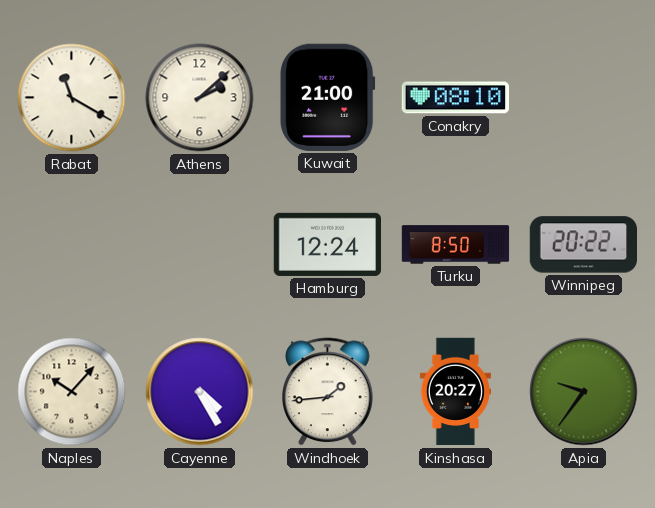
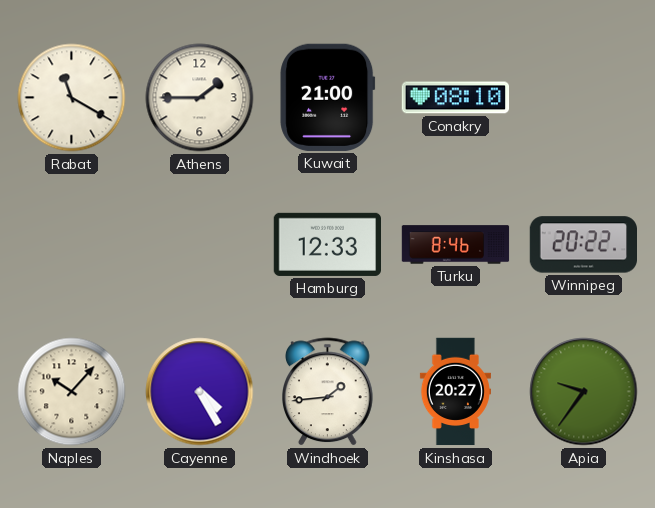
Athens: 2:08 -> 1:45 (200, 98)
Hamburg: 12:24 -> 12:33 (327, 244)
Turku: 8:50 -> 8:46 (456, 245)
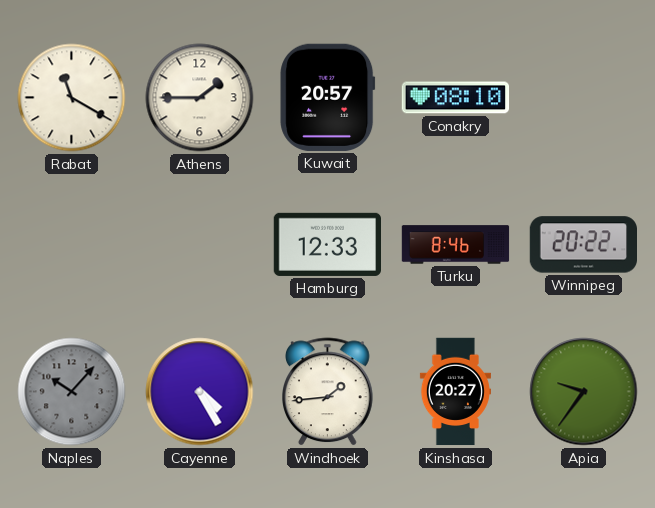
Kuwait: 21:00 -> 20:57 (328, 97)
Naples dial: cream -> grey (72, 392)
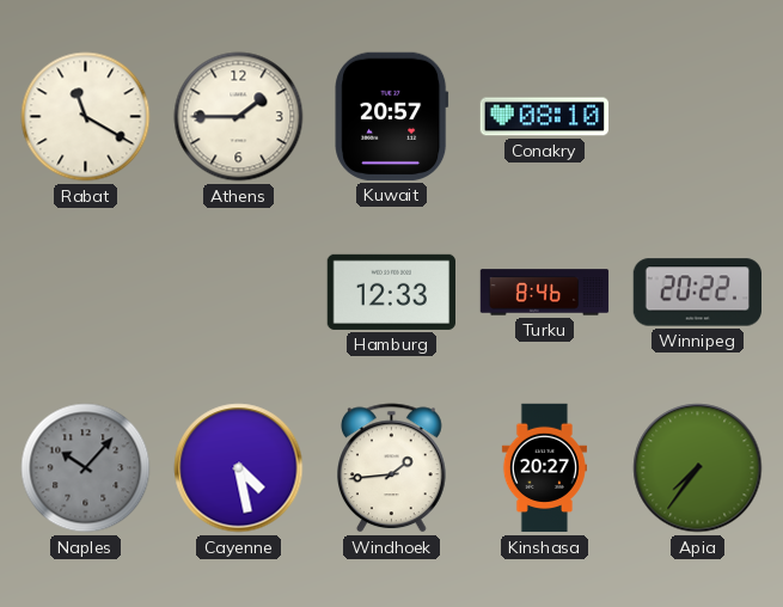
Cayenne: 4:25 -> 4:28 (239, 468)
Apia: 9:36 -> 7:36 (698, 468)
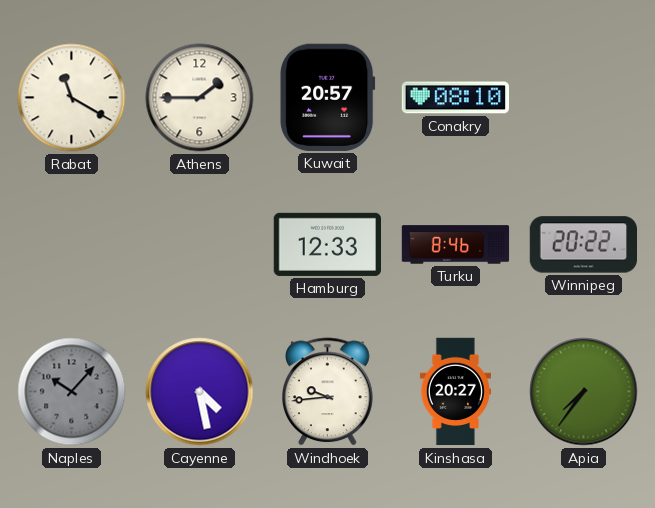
Windhoek: 1:44 -> 9:44 (328, 392)
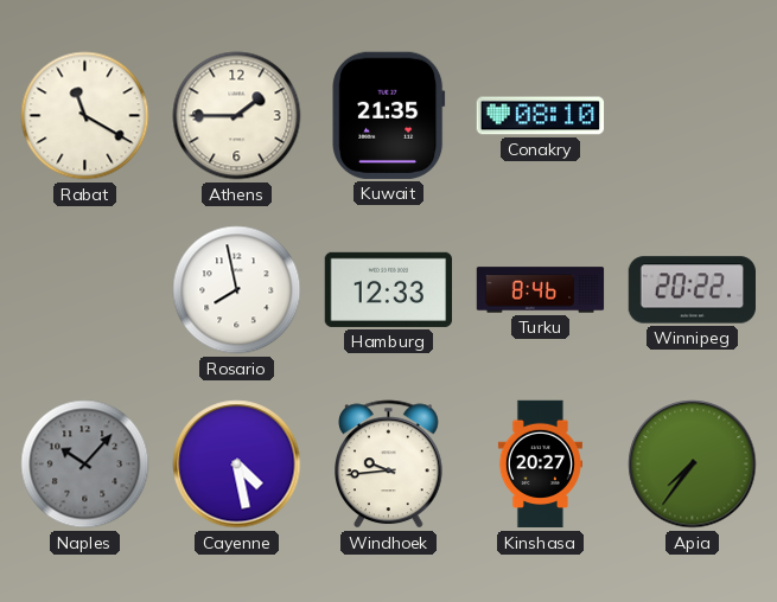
Kuwait: 20:57 -> 21:35 (389, 115)
Rosario: none -> 7:58 (237, 290)
